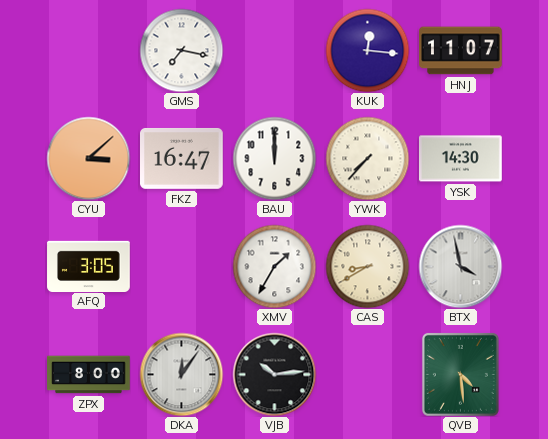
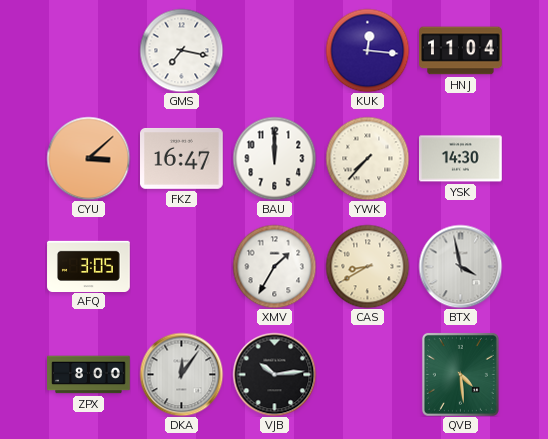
HNJ: 11:07 -> 11:04 (461, 51)
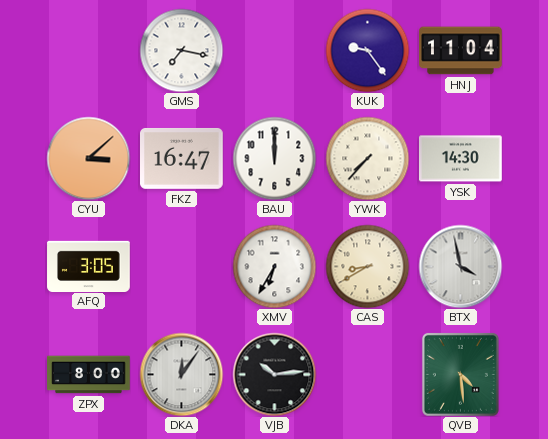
KUK: 12:16 -> 9:24 (367, 50)
XMV: 1:35 -> 6:35 (274, 266)
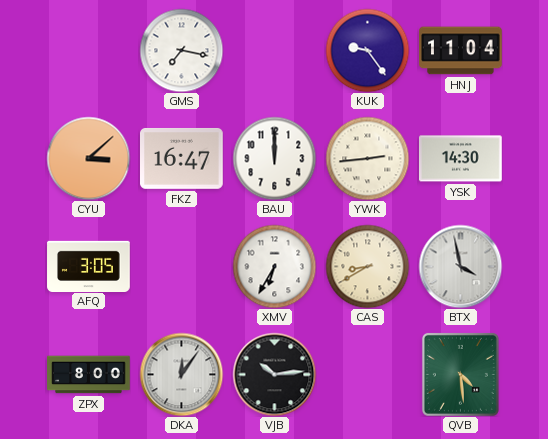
YWK: 7:37 -> 2:44 (367, 158)
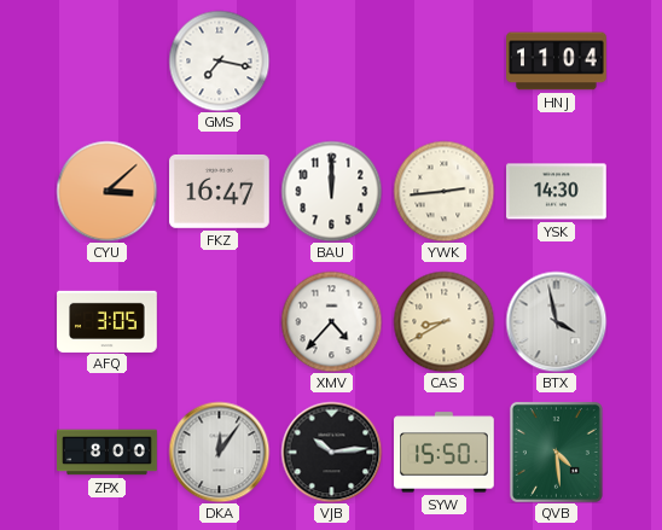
KUK: 9:24 -> none (367, 50)
XMV: 6:35 -> 4:37 (331, 321)
SYW: none -> 15:50 (445, 453)
